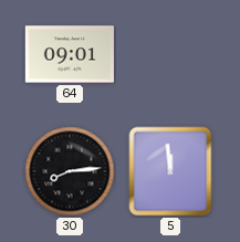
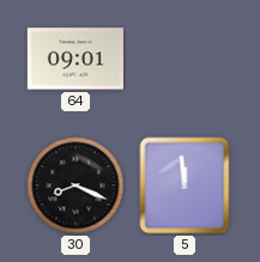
30: 8:14 -> 8:19 (75, 185)
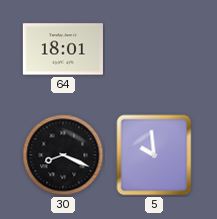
64: 09:01 -> 18:01 (63, 49)
5: 11:59 -> 9:59 (154, 155)
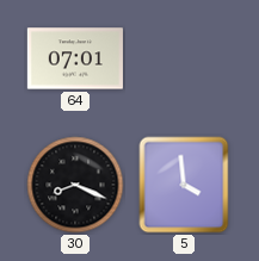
64: 18:01 -> 07:01 (75, 58)
5: 9:59 -> 3:59 (184, 185)
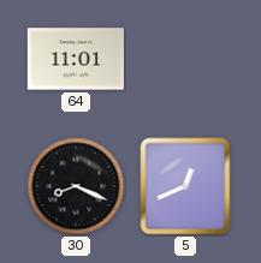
64: 07:01 -> 11:01 (76, 59)
5: 3:59 -> 12:41 (185, 186)
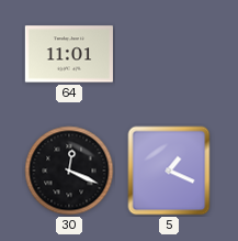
30: 8:19 -> 12:19 (69, 171)
5: 12:41 -> 1:19 (169, 171)
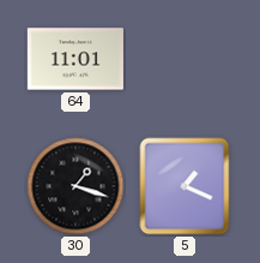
30: 12:19 -> 1:18 (75, 186)
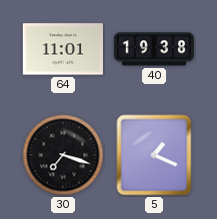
40: none -> 19:38 (153, 49)
30: 1:18 -> 7:18 (63, 155)
